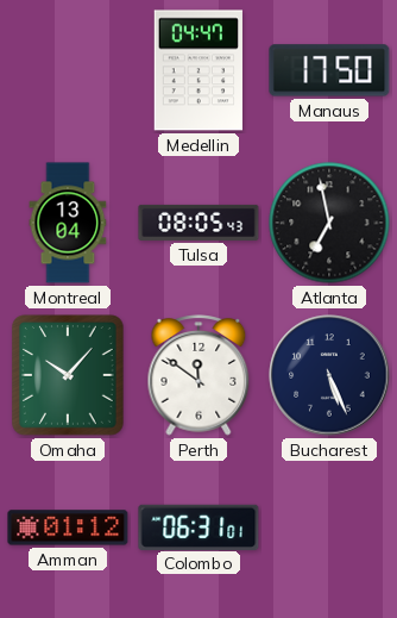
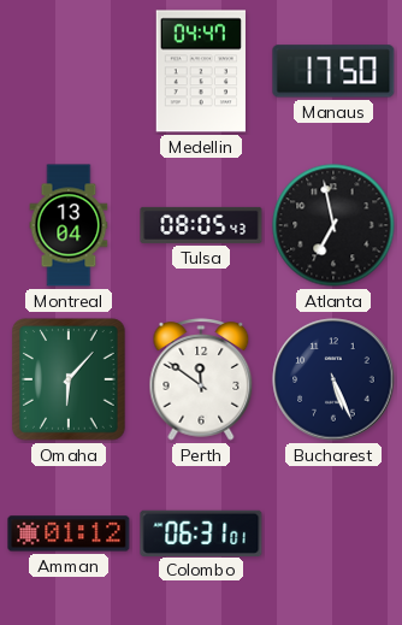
Omaha: 10:07 -> 6:07 (70, 379)
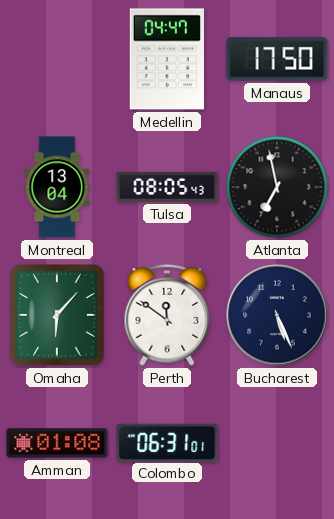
Amman: 01:12 -> 01:08 (57, 443)
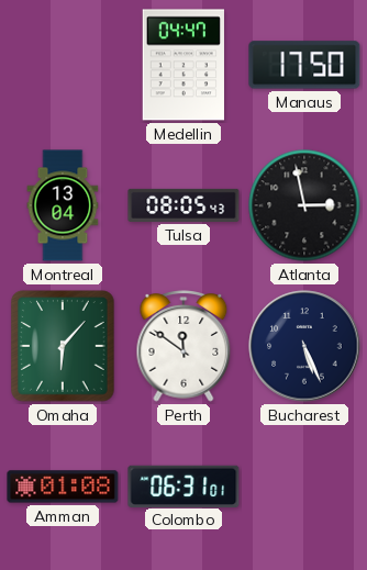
Atlanta: 6:58 -> 2:58 (304, 205)
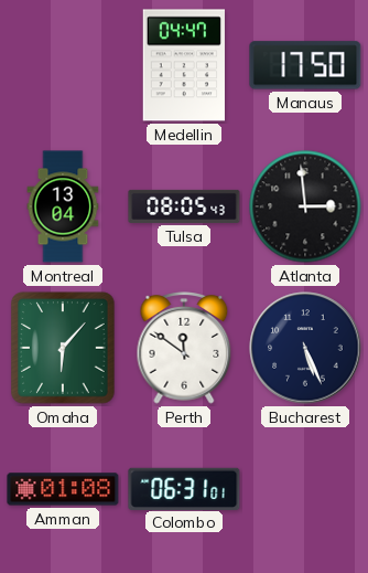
Atlanta: 2:58 -> 2:59 (305, 206)
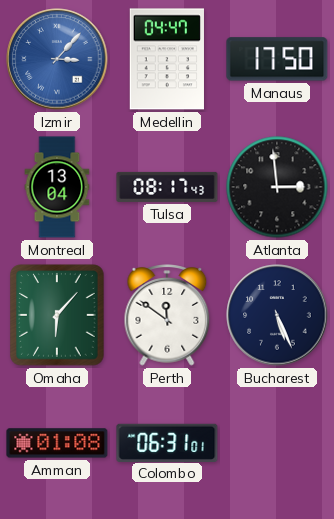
Izmir: none -> 3:07 (57, 59)
Tulsa: 08:05 -> 08:17 (167, 187)
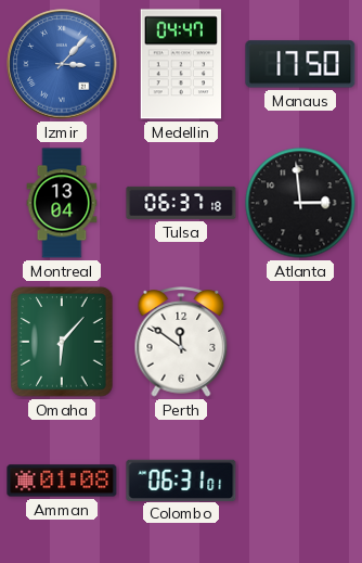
Tulsa: 08:17 -> 06:37 (181, 203)
Bucharest: 5:26 -> none (277, 315)
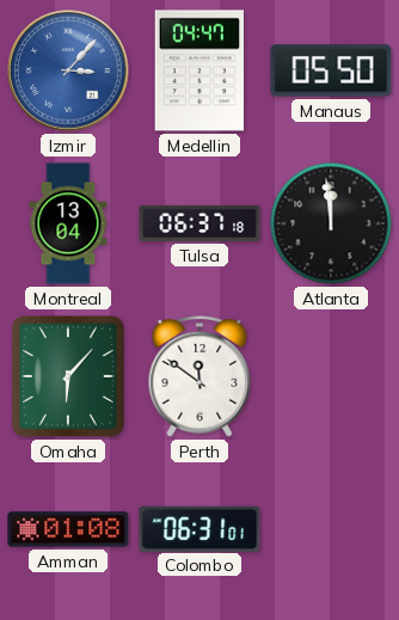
Manaus: 17:50 -> 05:50 (331, 70)
Atlanta: 2:59 -> 11:59 (331, 223)
